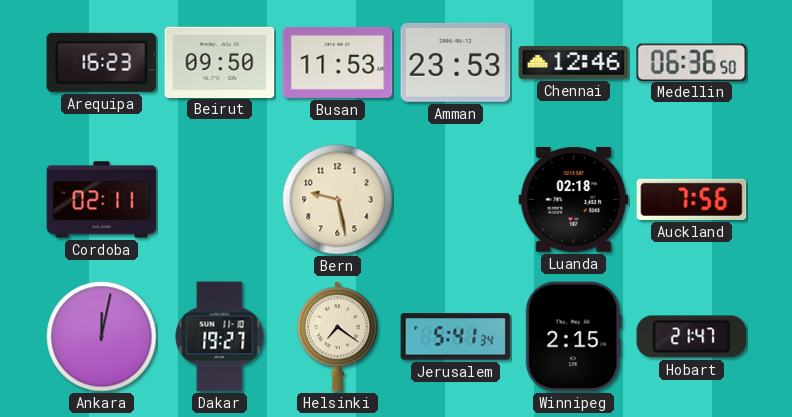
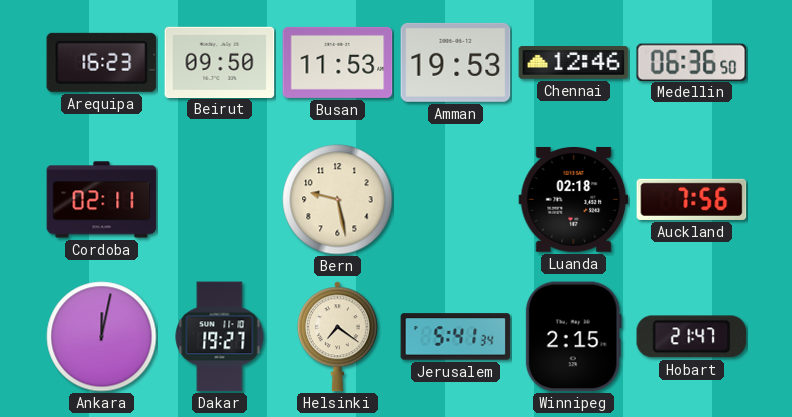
Amman: 23:53 -> 19:53 (456, 62)
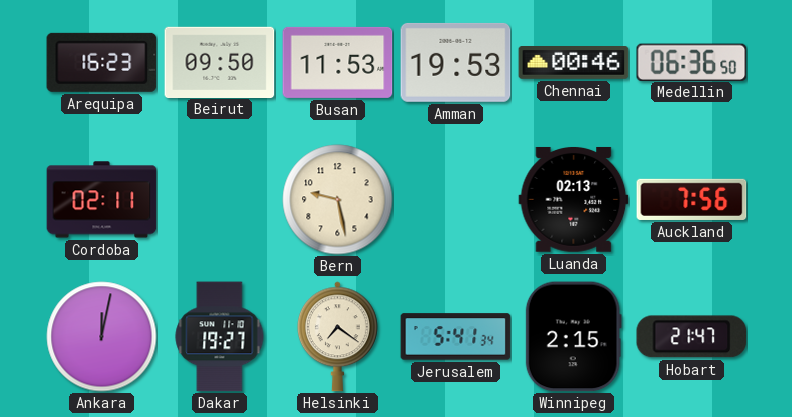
Chennai: 12:46 -> 00:46 (574, 63)
Luanda: 02:18 -> 02:13 (574, 199)
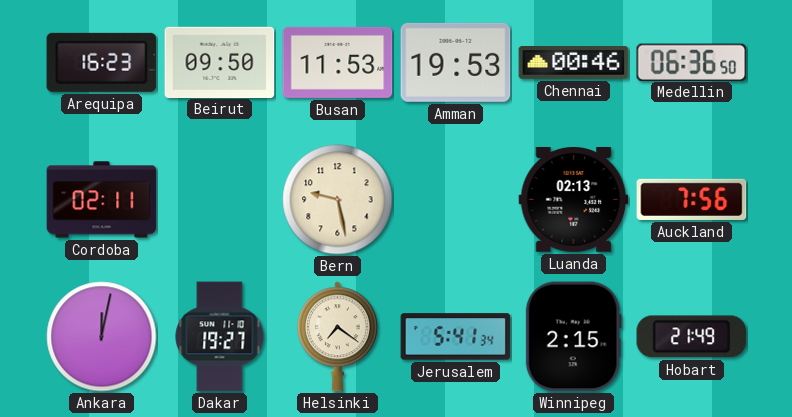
Hobart: 21:47 -> 21:49 (692, 337)
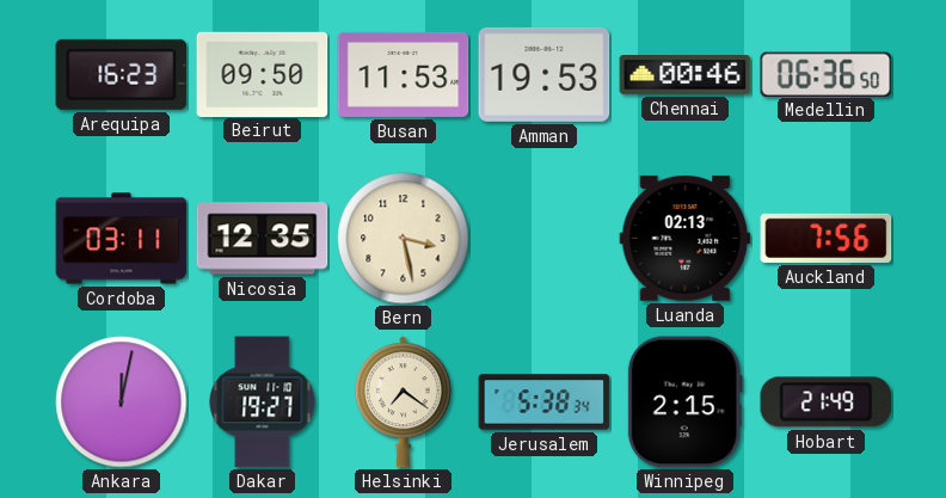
Cordoba: 02:11 -> 03:11 (122, 239)
Nicosia: none -> 12:35 (263, 239)
Bern: 9:28 -> 3:28 (404, 239)
Jerusalem: 5:41 -> 5:38 (545, 402)
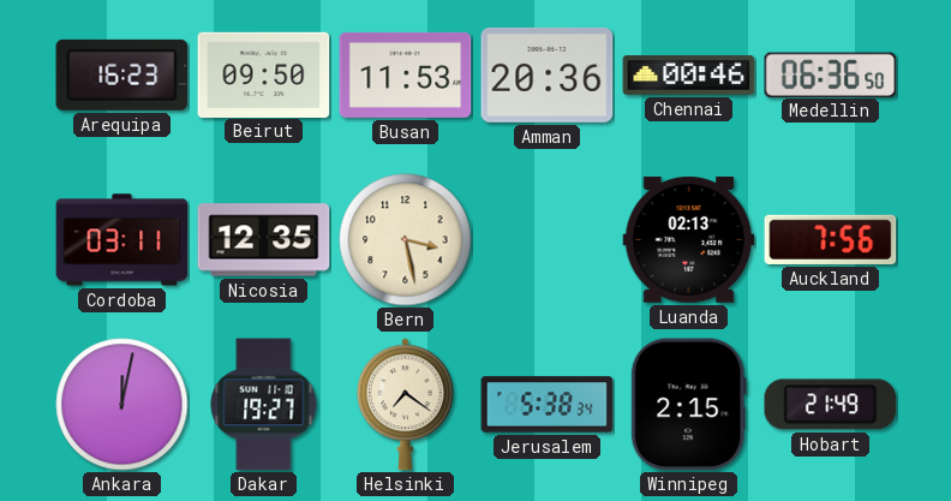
Amman: 19:53 -> 20:36 (548, 74)
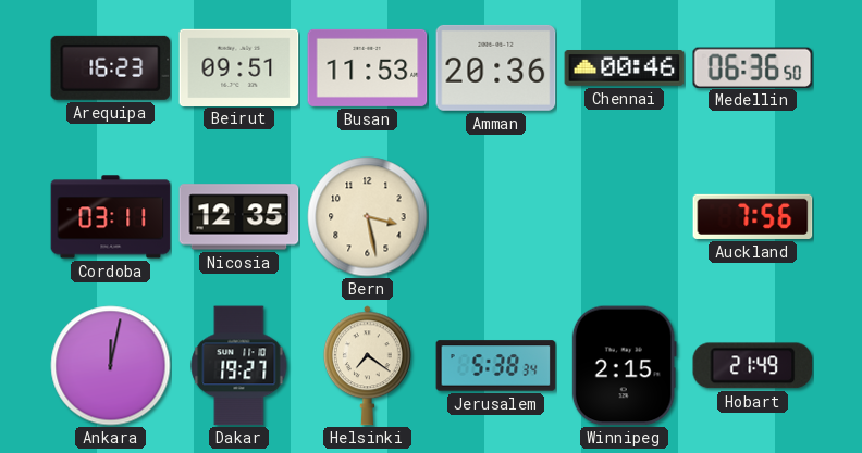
Beirut: 09:50 -> 09:51 (239, 67)
Luanda: 02:13 -> none (689, 239)
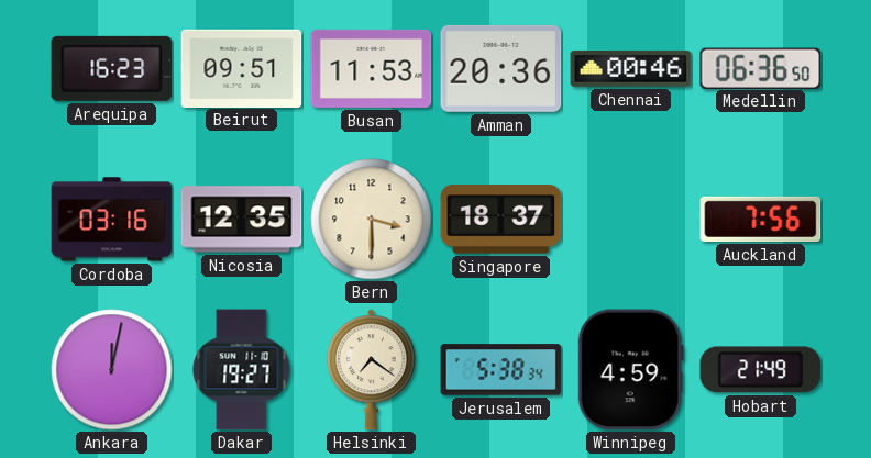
Cordoba: 03:11 -> 03:16 (112, 220)
Bern: 3:28 -> 3:30 (372, 220)
Singapore: none -> 18:37 (501, 220)
Winnipeg: 2:15 -> 4:59 (630, 370)
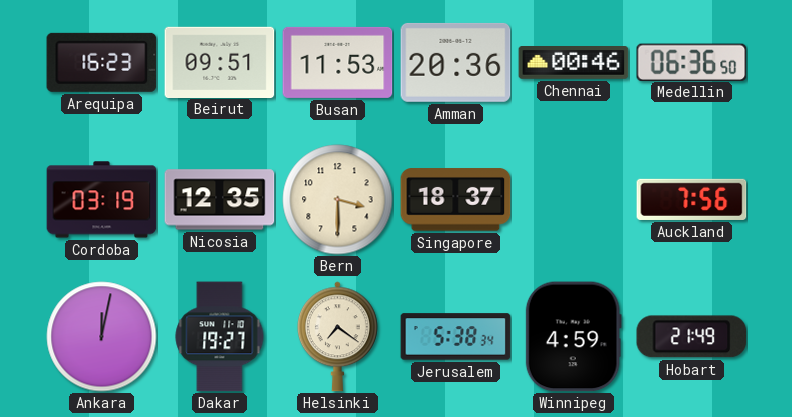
Cordoba: 03:16 -> 03:19 (102, 200)
